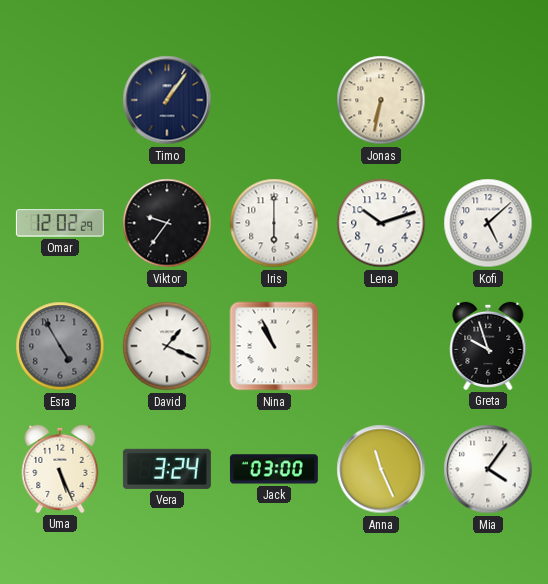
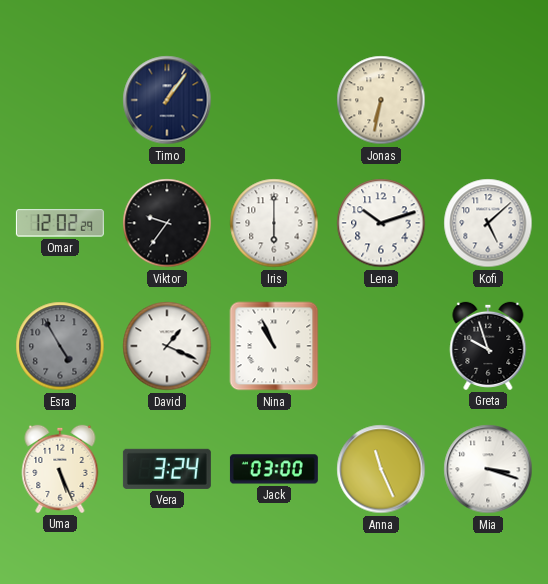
Mia: 4:06 -> 3:18 (488, 469)
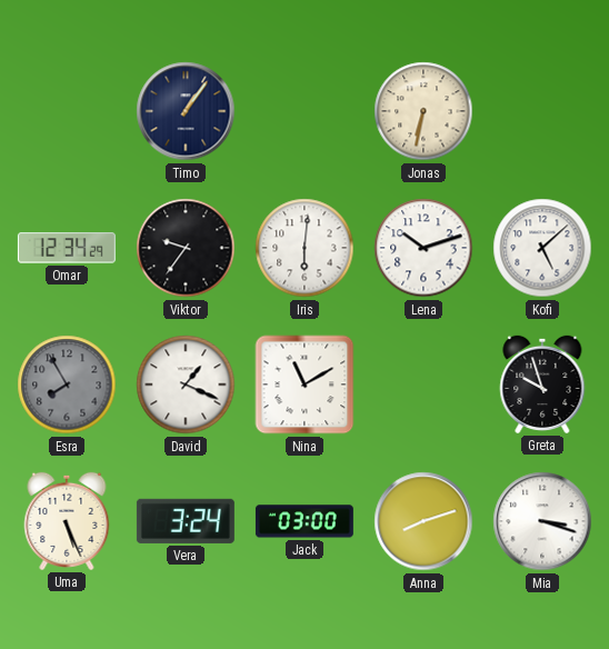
Omar: 12:02 -> 12:34 (67, 248)
Iris: 6:00 -> 6:01 (304, 248)
Esra: 4:55 -> 7:55 (67, 385)
Nina: 10:56 -> 11:10 (304, 385)
Anna: 11:26 -> 8:12 (423, 521)
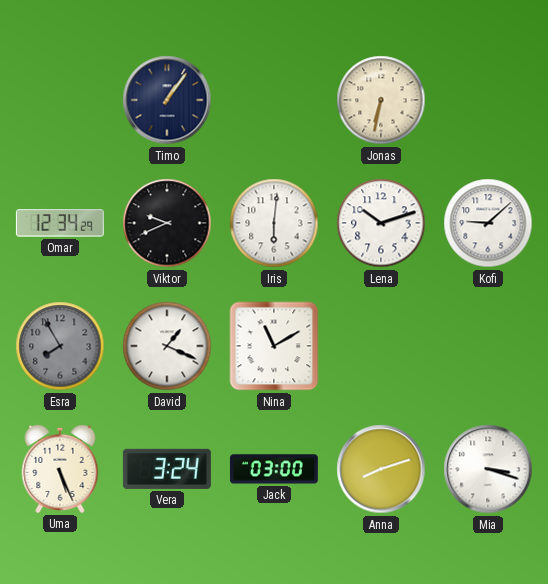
Viktor: 9:36 -> 9:41 (167, 223)
Kofi: 5:08 -> 9:08 (488, 223)
Greta: 9:57 -> none (542, 385)
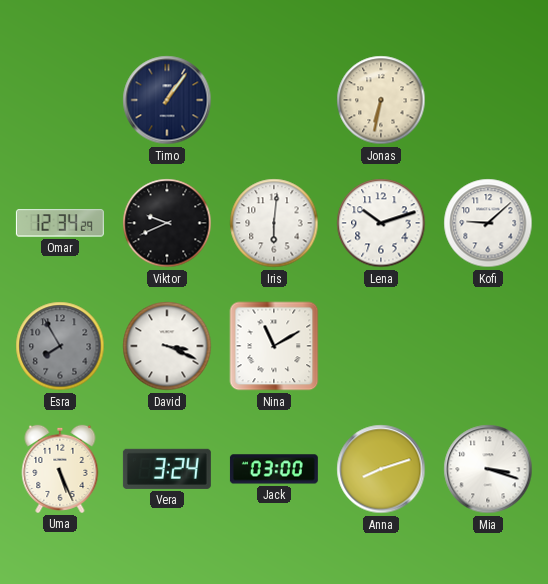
David: 1:19 -> 3:19 (167, 346)
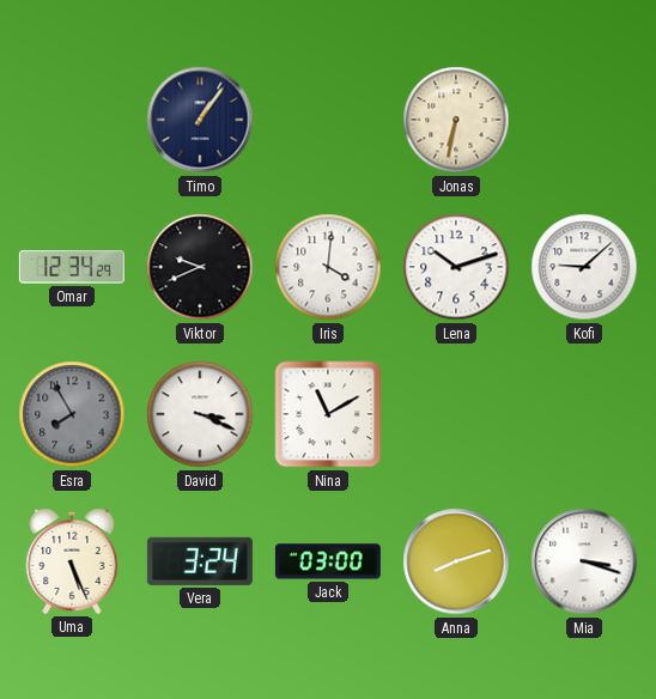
Iris: 6:01 -> 4:01 (328, 267)
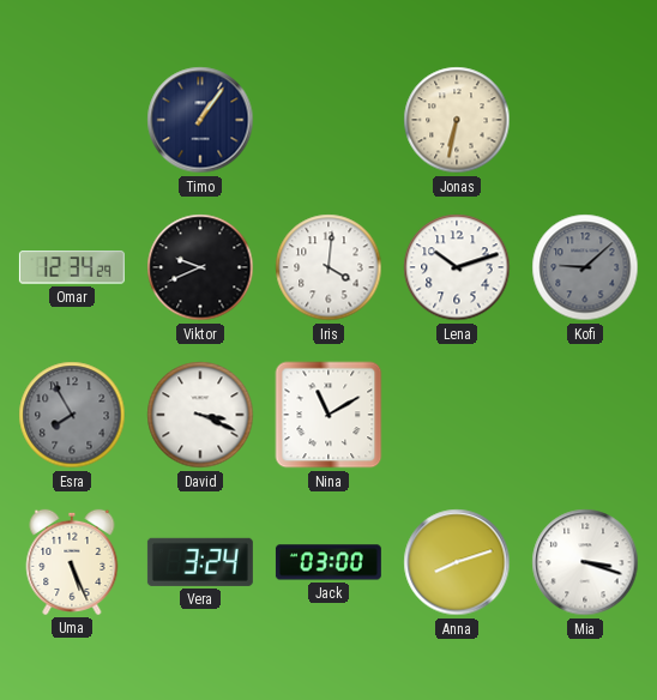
Kofi dial: white -> grey (585, 267)
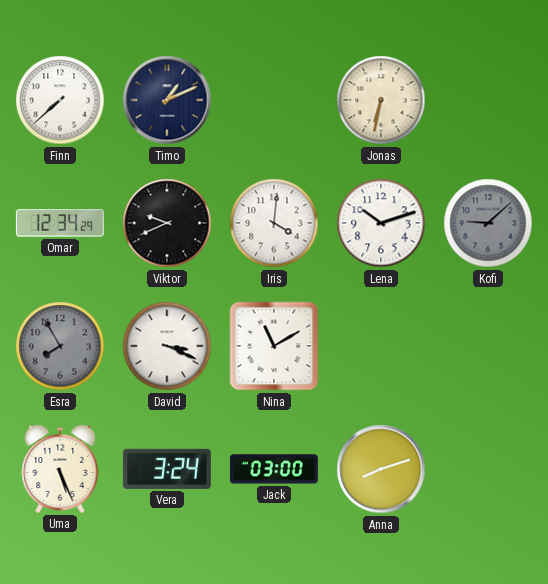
Finn: none -> 7:38 (60, 100)
Timo: 1:06 -> 1:11 (167, 100)
Mia: 3:18 -> none (585, 562)
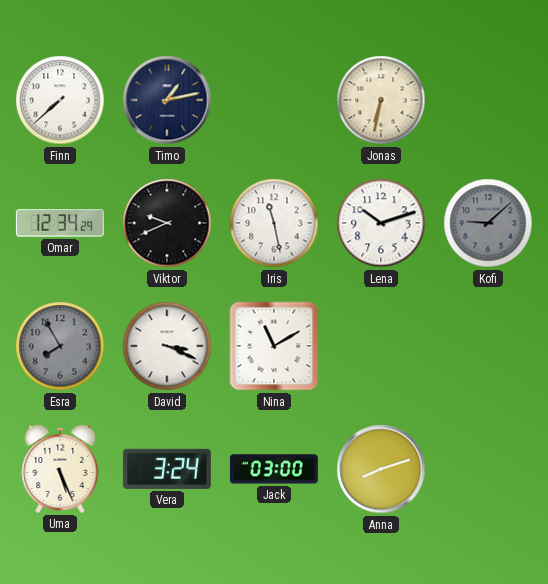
Timo: 1:11 -> 1:13 (167, 100)
Iris: 4:01 -> 11:28 (274, 223)
